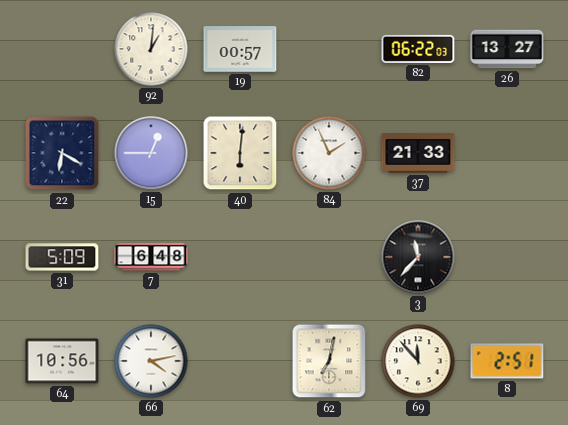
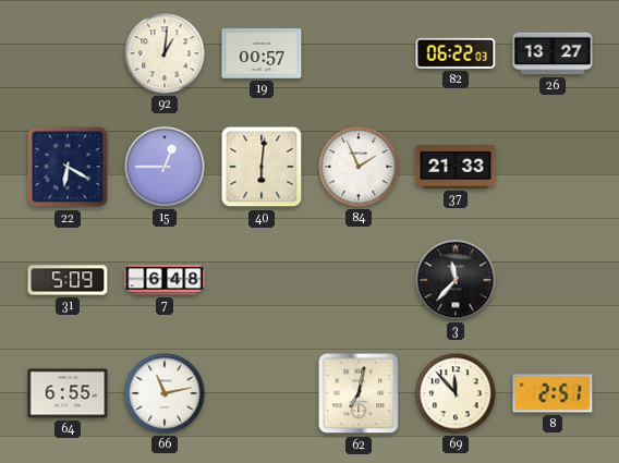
64: 10:56 -> 6:55 (68, 393)
66: 4:13 -> 11:13 (165, 393)
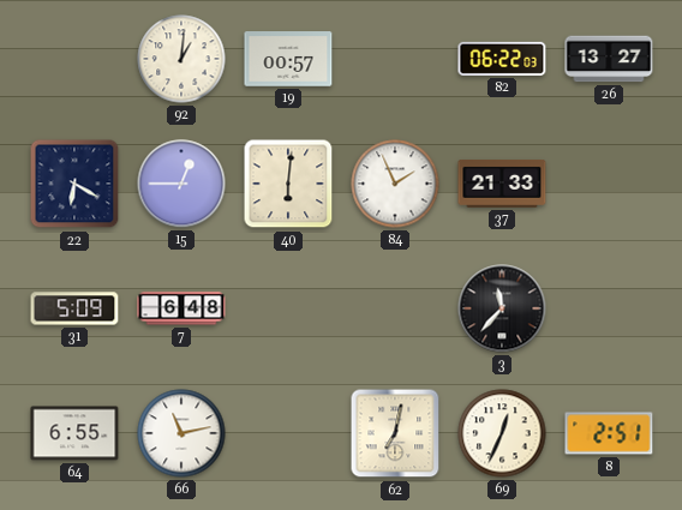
69: 11:53 -> 12:34 (502, 433)
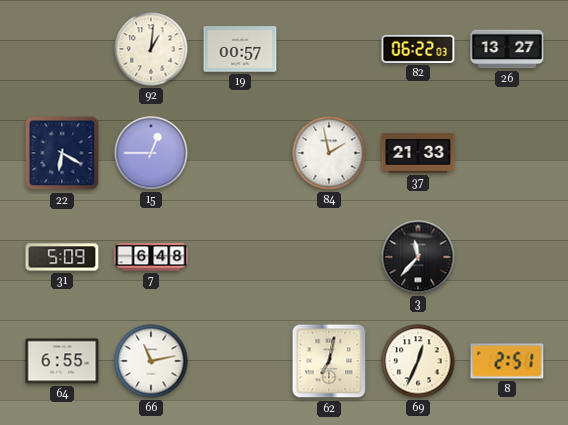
40: 6:01 -> none (288, 184)
84: 1:56 -> 1:58 (329, 153)
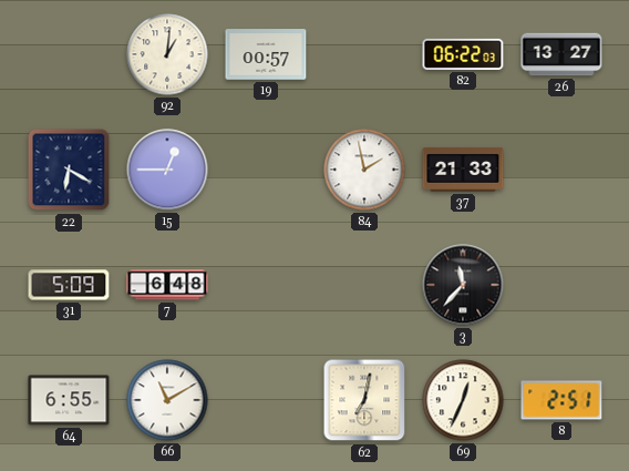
66: 11:13 -> 11:10 (167, 400)
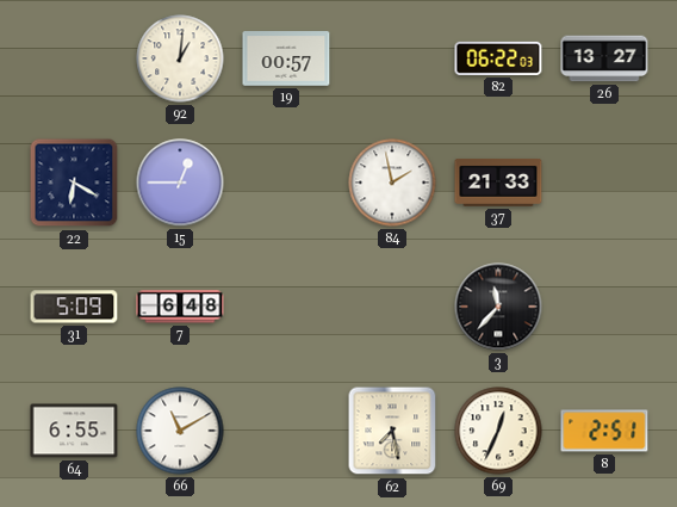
62: 7:02 -> 7:28 (392, 431)
